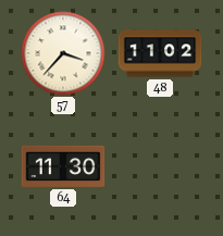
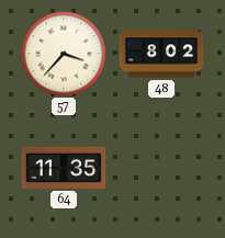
48: 11:02 -> 8:02 (161, 54)
64: 11:30 -> 11:35 (64, 168)
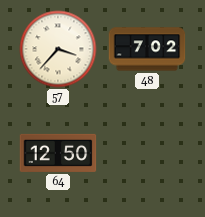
48: 8:02 -> 7:02 (147, 49)
64: 11:35 -> 12:50 (58, 153)
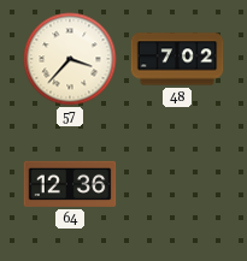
64: 12:50 -> 12:36 (70, 184)
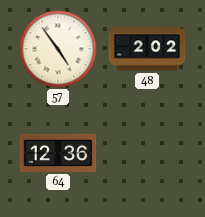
57: 3:37 -> 4:54 (58, 49)
48: 7:02 -> 2:02 (147, 49)
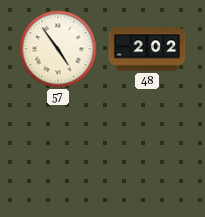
64: 12:36 -> none (58, 153)
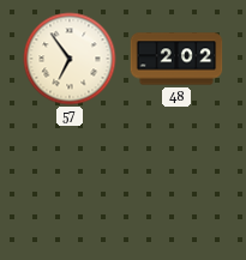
57: 4:54 -> 6:54 (70, 59)
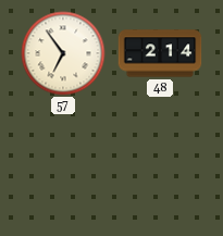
48: 2:02 -> 2:14 (160, 53)
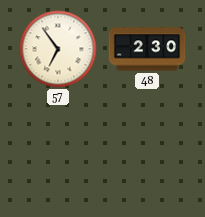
48: 2:14 -> 2:30 (147, 49)
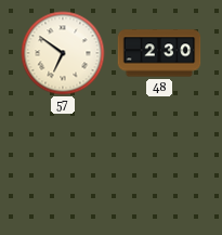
57: 6:54 -> 6:51 (63, 53)
